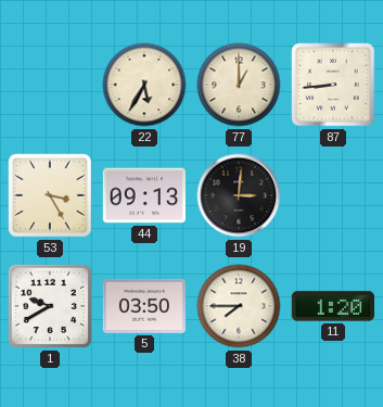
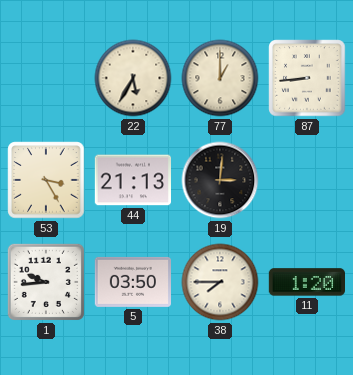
44: 09:13 -> 21:13 (132, 180)
1: 9:40 -> 9:44 (46, 282)
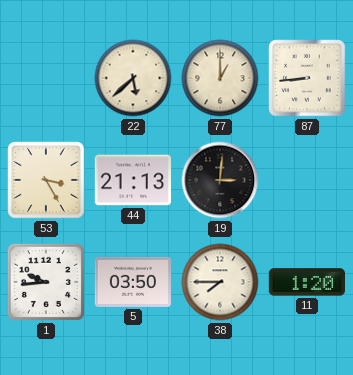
22: 5:35 -> 5:38 (133, 78)
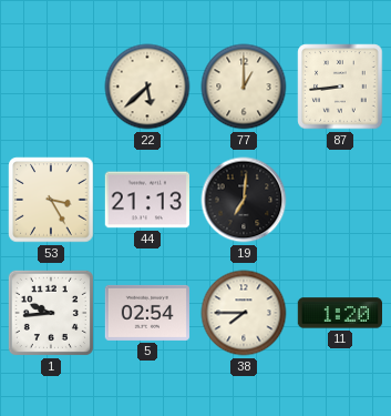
19: 3:01 -> 7:01 (244, 200)
5: 03:50 -> 02:54 (146, 313)
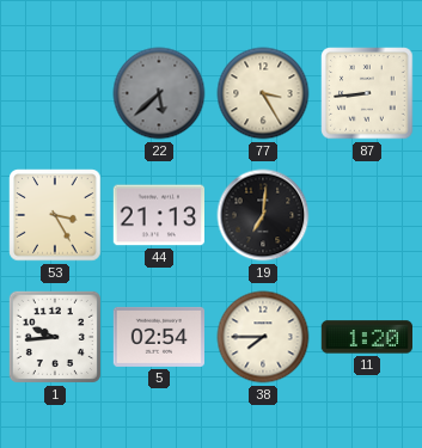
22 dial: cream -> grey (159, 93)
77: 1:00 -> 3:25 (263, 93)
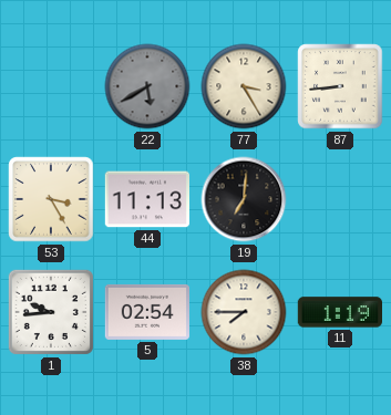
22: 5:38 -> 5:40 (147, 86)
44: 21:13 -> 11:13 (146, 199)
11: 1:20 -> 1:19 (339, 312)
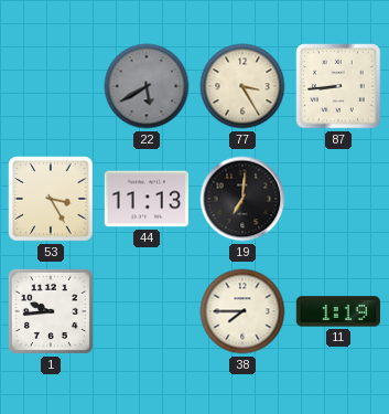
5: 02:54 -> none (146, 312)
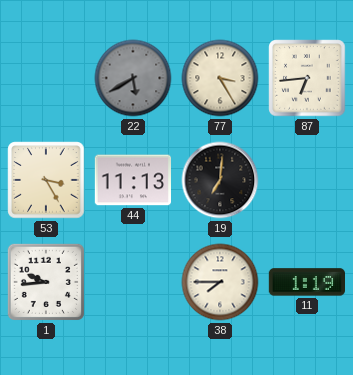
87: 8:44 -> 6:44 (307, 78)
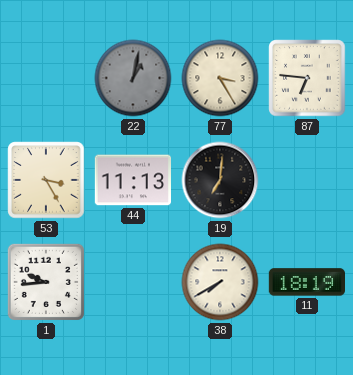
22: 5:40 -> 1:02 (133, 78)
87: 6:44 -> 6:46 (307, 78)
38: 7:45 -> 7:40 (220, 282)
11: 1:19 -> 18:19 (306, 282)
